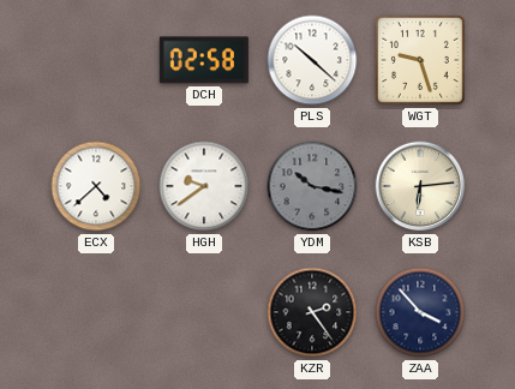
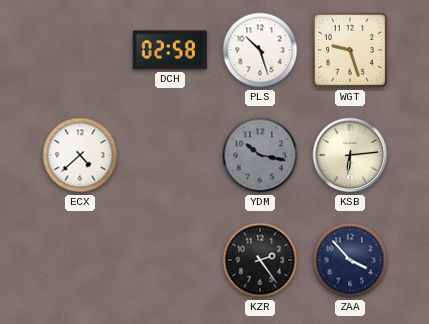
PLS: 10:22 -> 10:27 (260, 50)
HGH: 9:39 -> none (204, 186)
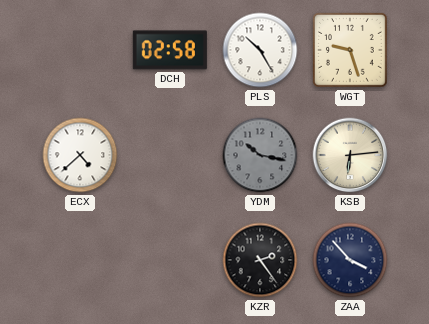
PLS: 10:27 -> 10:25 (260, 50)
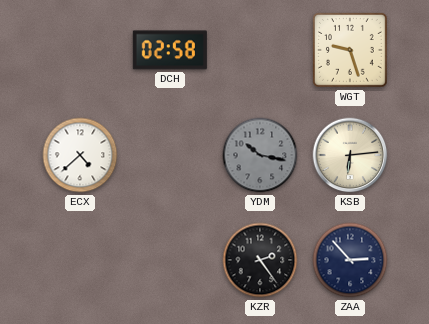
PLS: 10:25 -> none (260, 50)
ZAA: 3:53 -> 2:53 (350, 260)
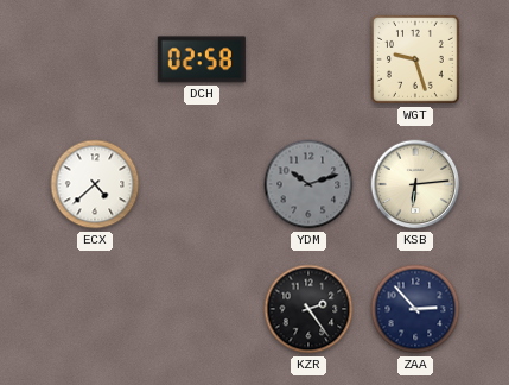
YDM: 10:17 -> 10:12 (308, 184)
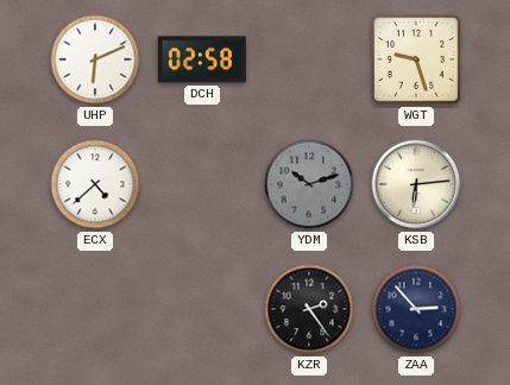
UHP: none -> 6:11 (95, 59)
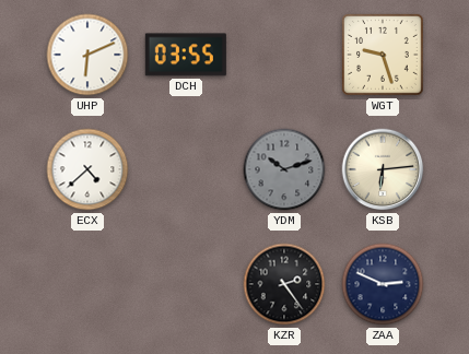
DCH: 02:58 -> 03:55 (186, 55)
ZAA: 2:53 -> 2:49 (383, 284)
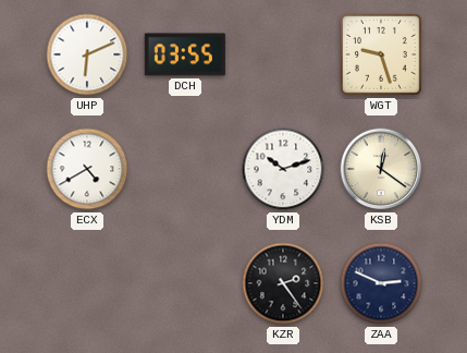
ECX: 4:38 -> 4:40 (87, 169)
YDM dial: grey -> white (283, 169)
KSB: 6:14 -> 12:21 (381, 169)
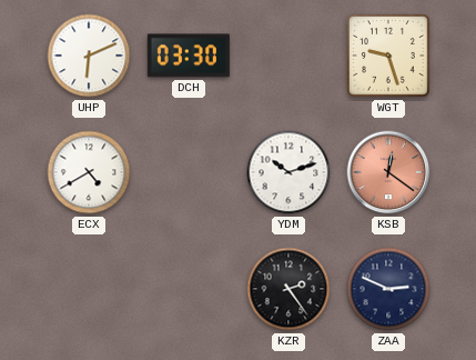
DCH: 03:55 -> 03:30 (189, 56)
KSB dial: cream -> salmon (388, 172)
